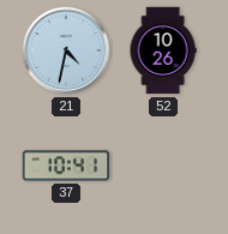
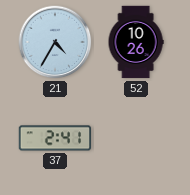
21: 4:32 -> 4:35 (55, 42)
37: 10:41 -> 2:41 (55, 138)
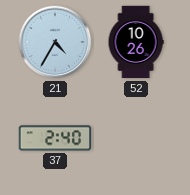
37: 2:41 -> 2:40 (55, 138)
